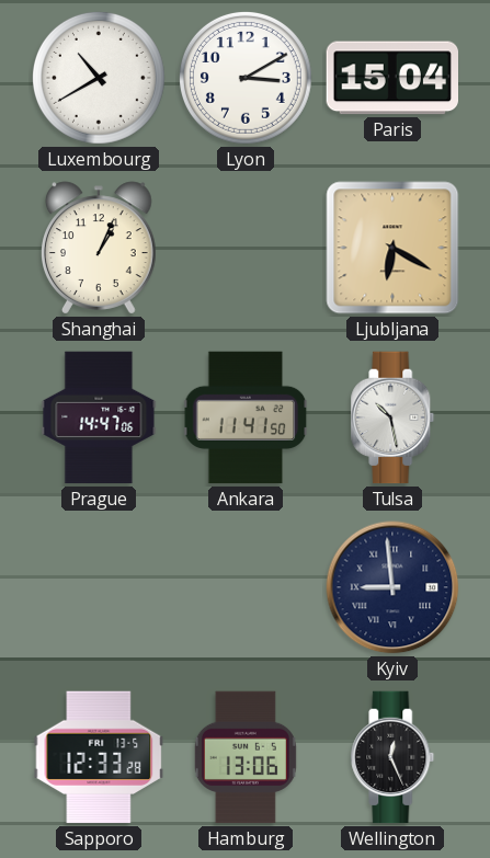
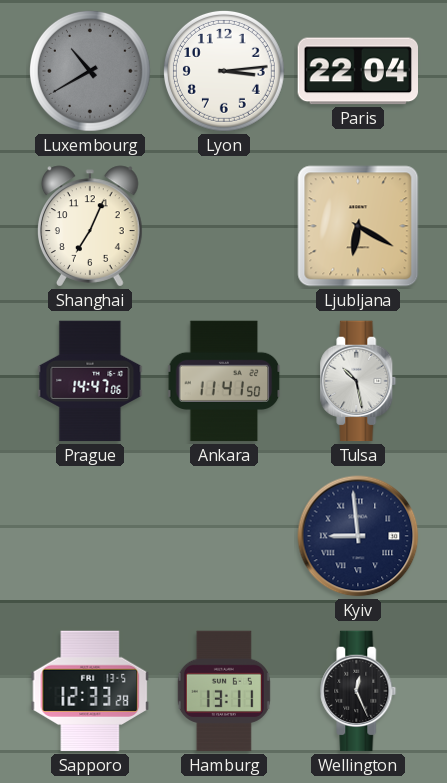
Luxembourg dial: white -> grey (90, 71)
Lyon: 3:10 -> 3:14 (224, 71)
Paris: 15:04 -> 22:04 (357, 71)
Shanghai: 1:04 -> 7:04 (91, 226)
Hamburg: 13:06 -> 13:11 (224, 691)
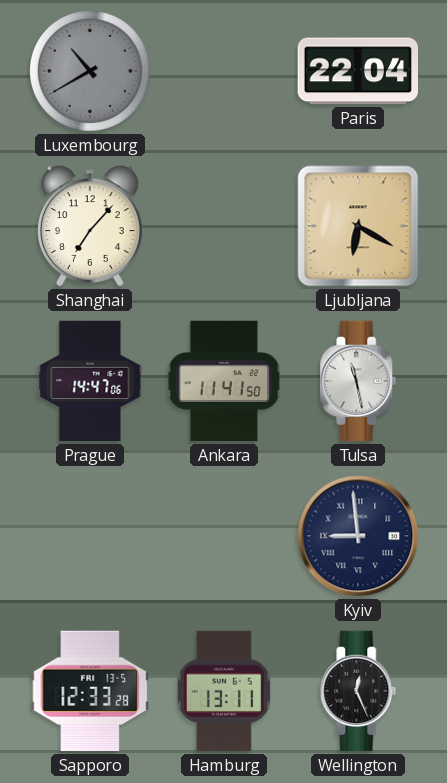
Lyon: 3:14 -> none (224, 71)
Shanghai: 7:04 -> 7:07 (91, 226)
Tulsa: 10:28 -> 11:28 (358, 381)
